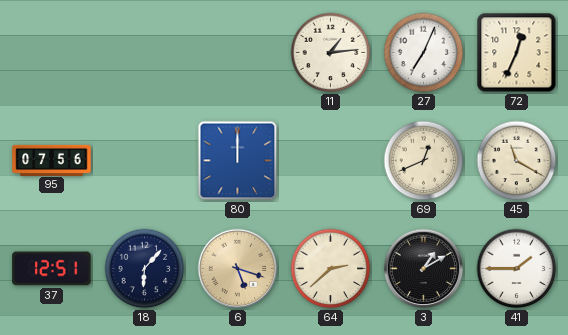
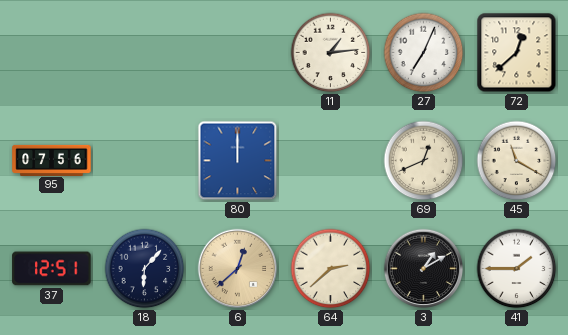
72: 12:34 -> 12:38 (517, 53)
6: 5:18 -> 12:38 (238, 269)
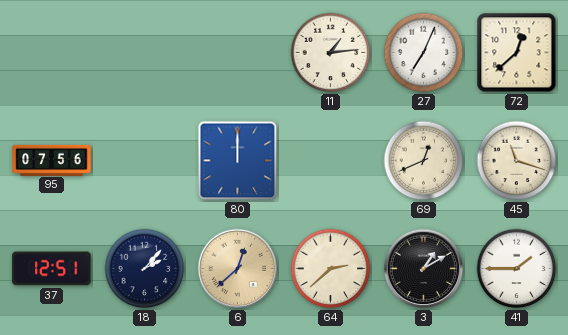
45: 11:20 -> 11:18 (517, 161)
18: 6:07 -> 2:07 (145, 269)
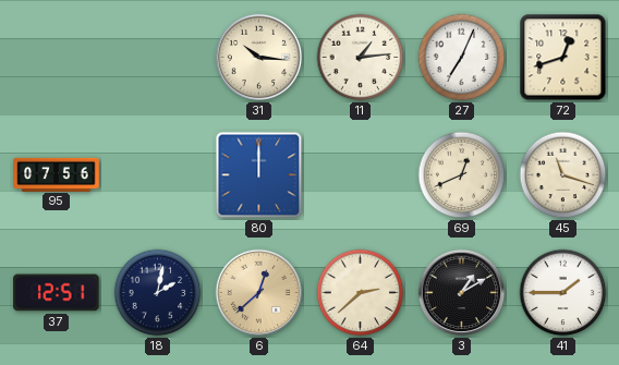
31: none -> 10:16 (259, 58)
72: 12:38 -> 12:42 (563, 58)
18: 2:07 -> 2:02 (158, 293)
